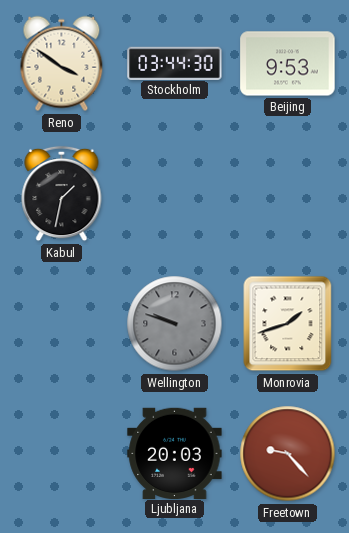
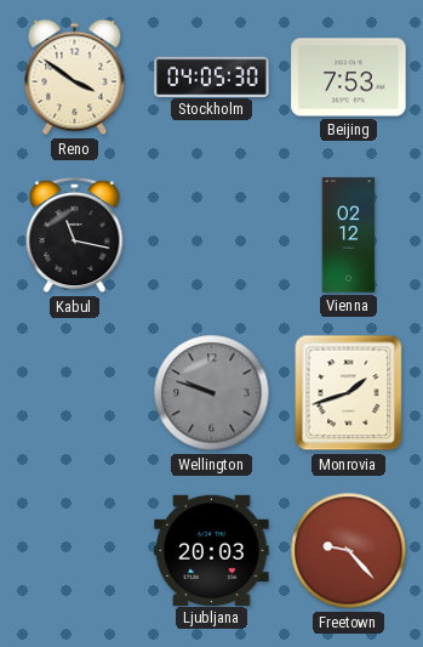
Stockholm: 03:44 -> 04:05 (212, 76)
Beijing: 9:53 -> 7:53 (349, 78)
Kabul: 1:32 -> 11:17 (75, 235)
Vienna: none -> 02:12 (349, 235)
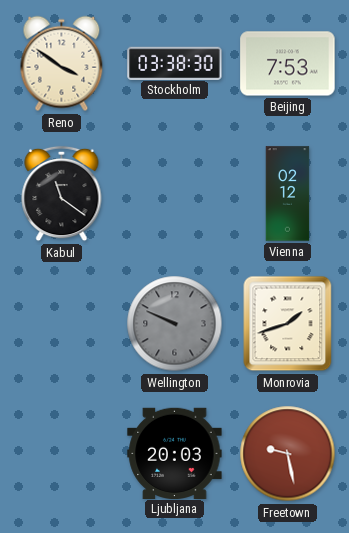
Stockholm: 04:05 -> 03:38 (175, 63)
Kabul: 11:17 -> 11:21 (62, 194)
Wellington: 9:48 -> 9:49 (175, 324)
Freetown: 9:23 -> 9:28 (288, 454)
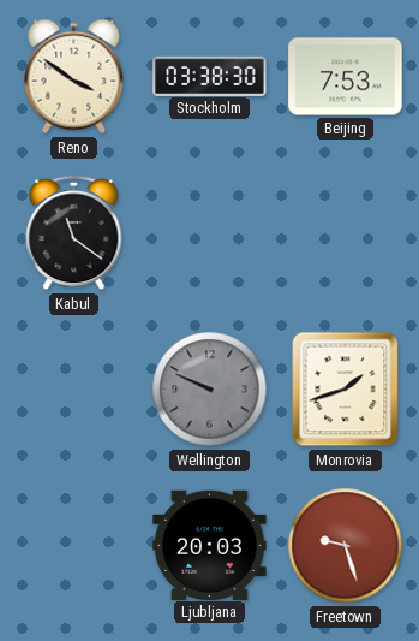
Vienna: 02:12 -> none (288, 194)
Freetown: 9:28 -> 9:27 (346, 546)
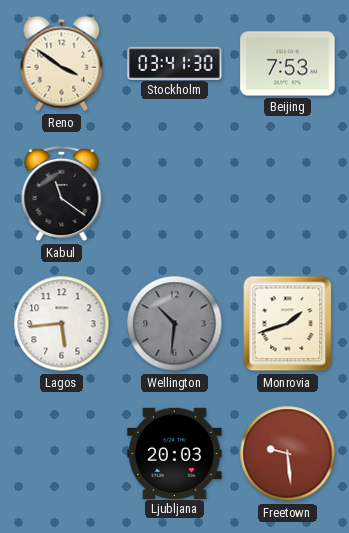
Stockholm: 03:38 -> 03:41 (175, 63)
Lagos: none -> 5:44 (62, 324)
Wellington: 9:49 -> 10:31 (175, 324)
Freetown: 9:27 -> 9:29 (288, 454)
